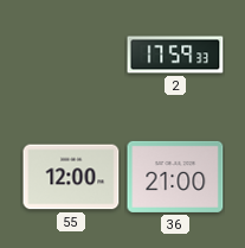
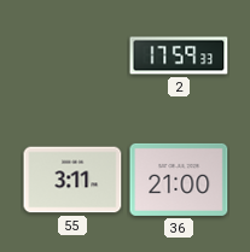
55: 12:00 -> 3:11 (72, 180)
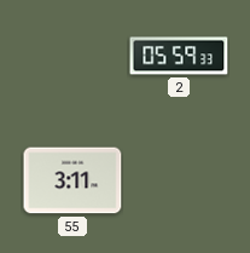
2: 17:59 -> 05:59 (179, 56)
36: 21:00 -> none (179, 180)
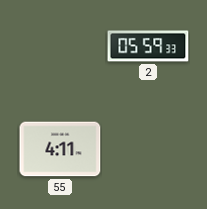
55: 3:11 -> 4:11 (60, 149)
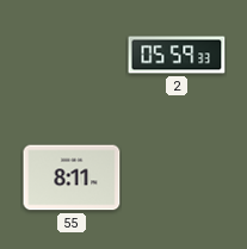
55: 4:11 -> 8:11 (72, 178)
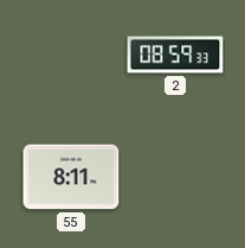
2: 05:59 -> 08:59 (175, 55)
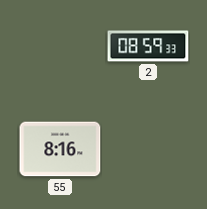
55: 8:11 -> 8:16 (60, 149)
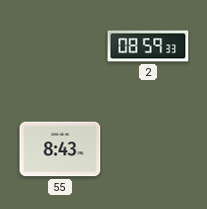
55: 8:16 -> 8:43 (60, 149)
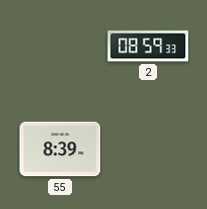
55: 8:43 -> 8:39 (60, 149)
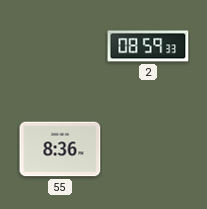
55: 8:39 -> 8:36 (60, 149)
